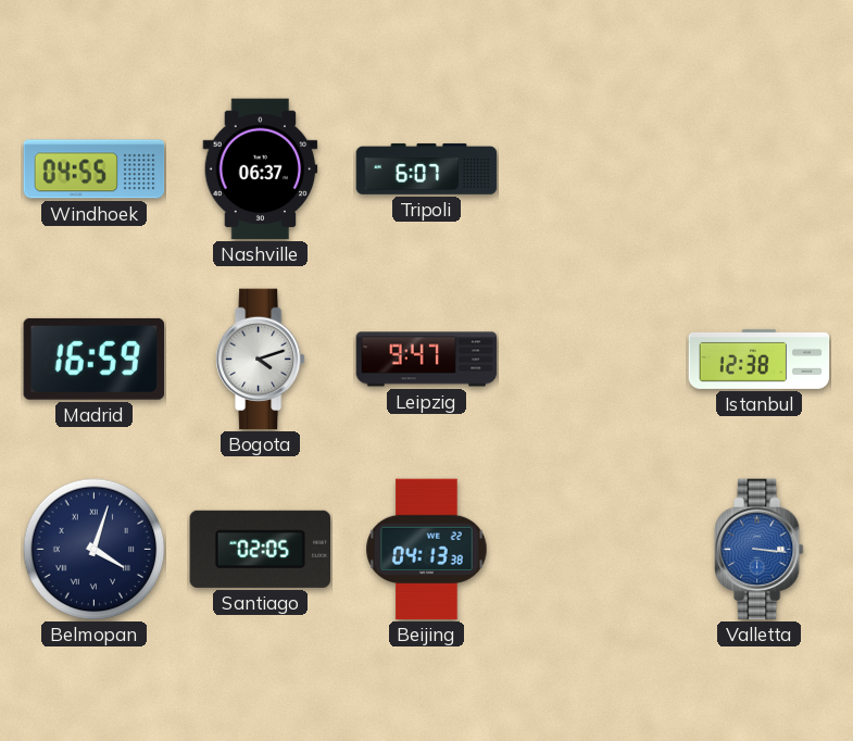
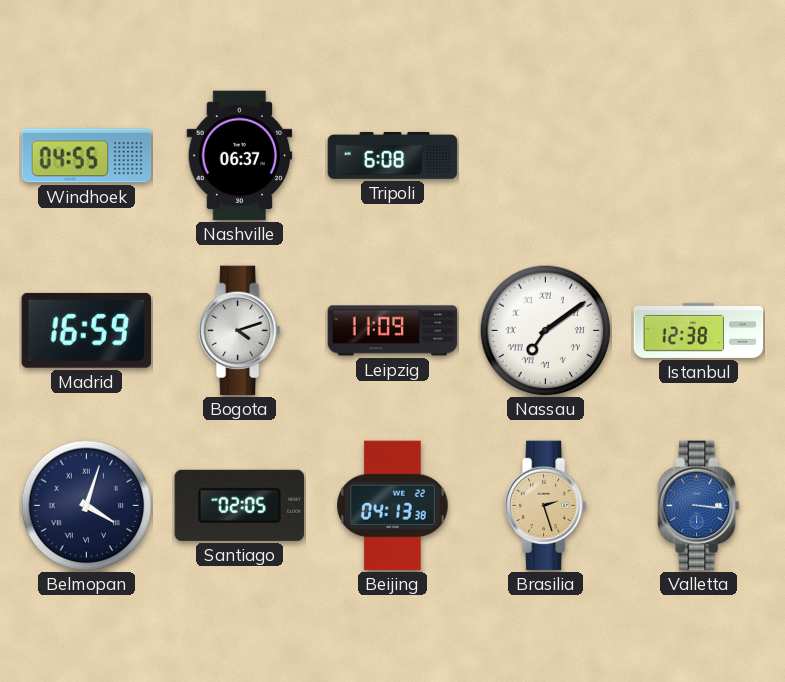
Tripoli: 6:07 -> 6:08 (393, 155)
Leipzig: 9:47 -> 11:09 (393, 331)
Nassau: none -> 7:09 (546, 331)
Brasilia: none -> 2:27 (545, 506)
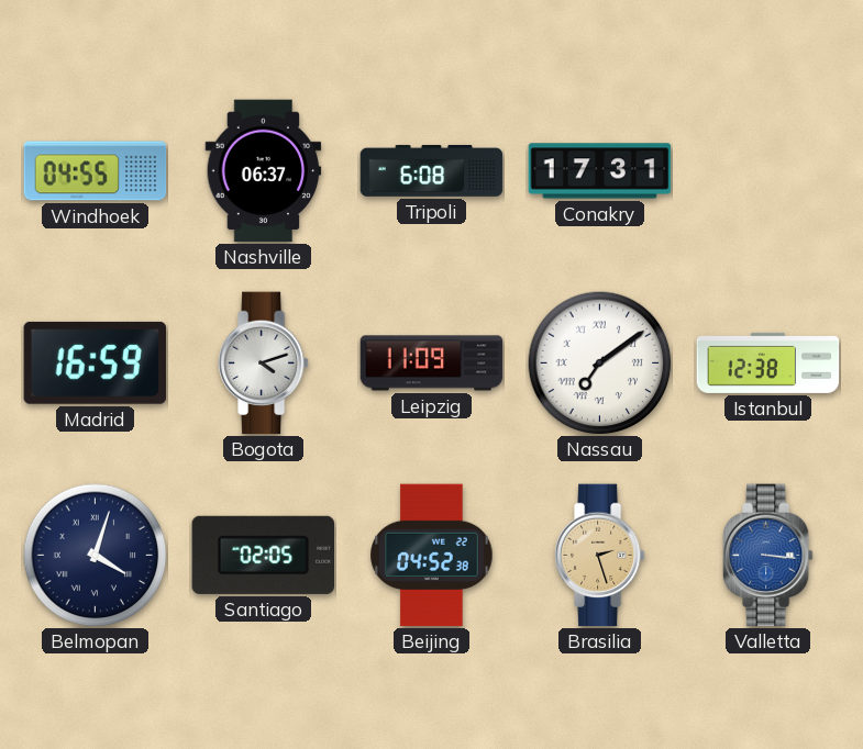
Conakry: none -> 17:31 (600, 171)
Beijing: 04:13 -> 04:52 (432, 556)
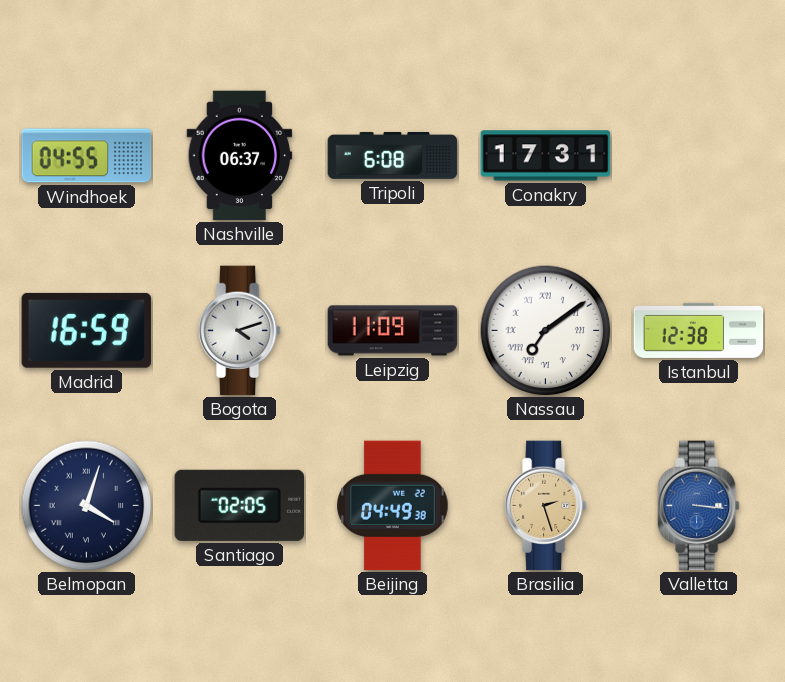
Beijing: 04:52 -> 04:49 (393, 506)
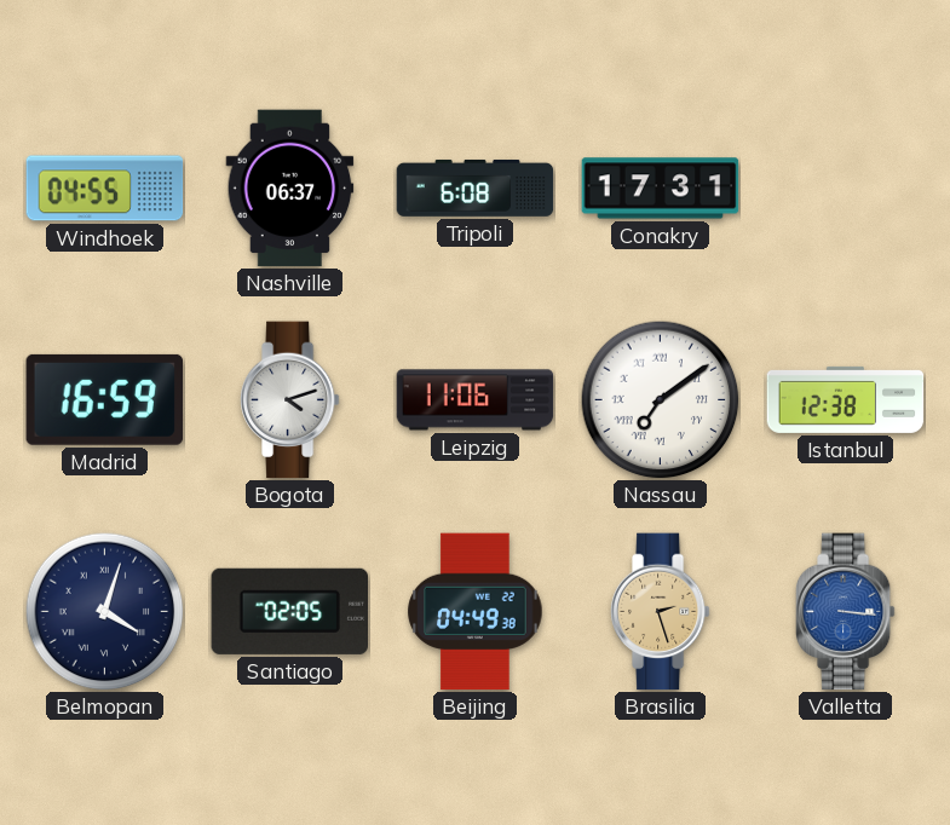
Leipzig: 11:09 -> 11:06 (476, 400)
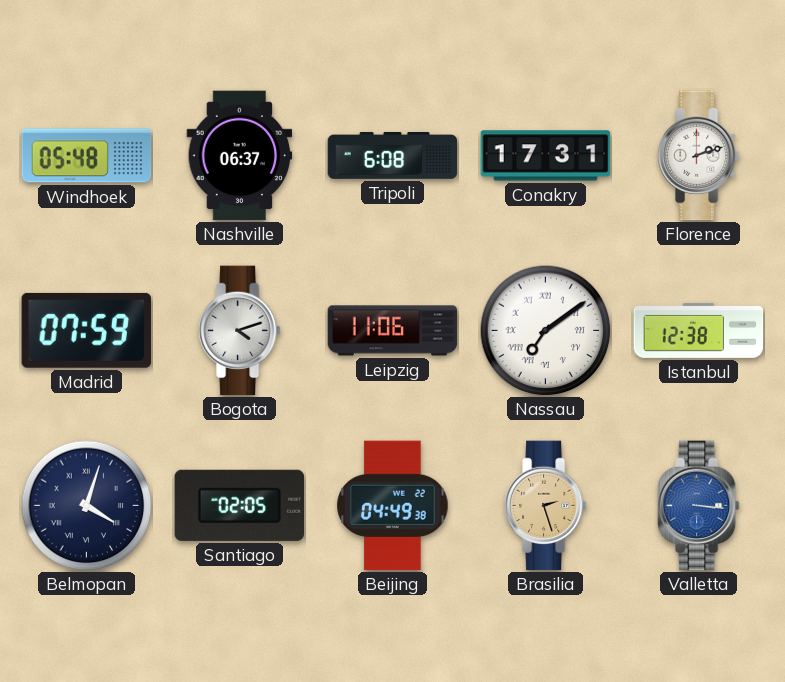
Windhoek: 04:55 -> 05:48 (87, 156)
Florence: none -> 2:12 (698, 156)
Madrid: 16:59 -> 07:59 (86, 330)
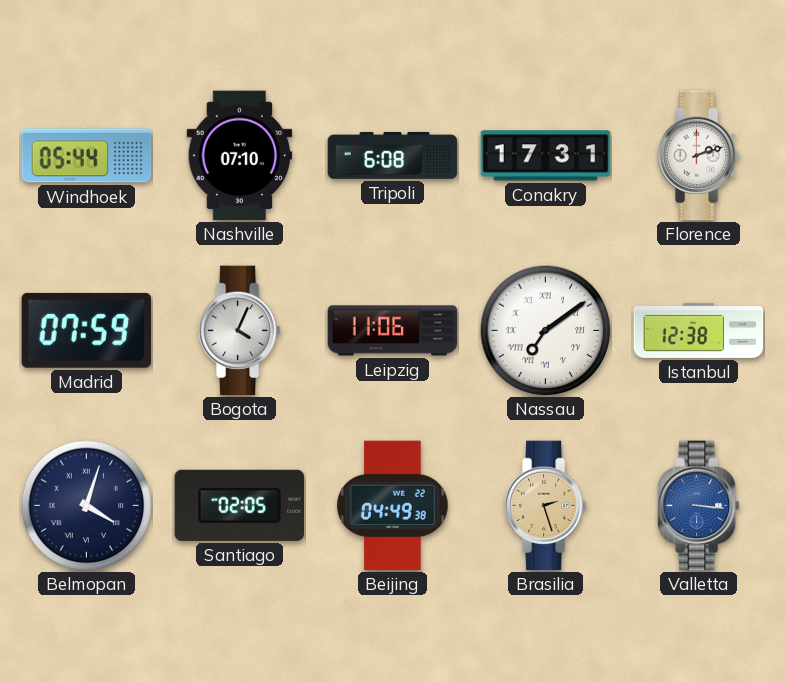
Windhoek: 05:48 -> 05:44 (87, 156)
Nashville: 06:37 -> 07:10 (240, 156)
Bogota: 4:12 -> 4:04 (239, 331)
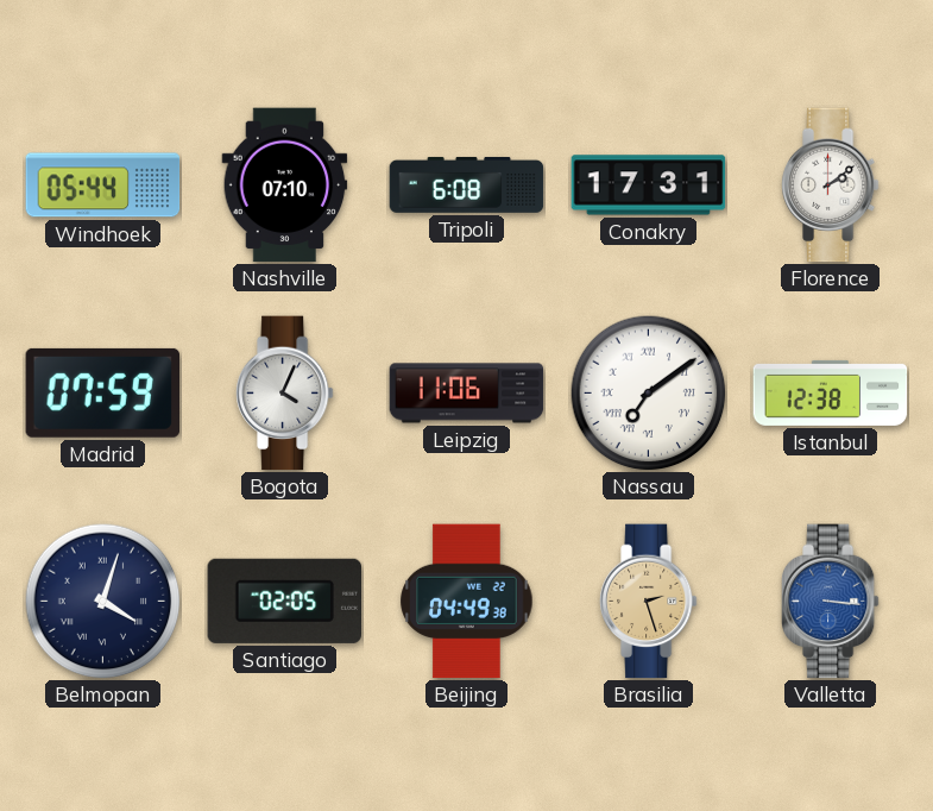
Florence: 2:12 -> 2:09 (830, 186)
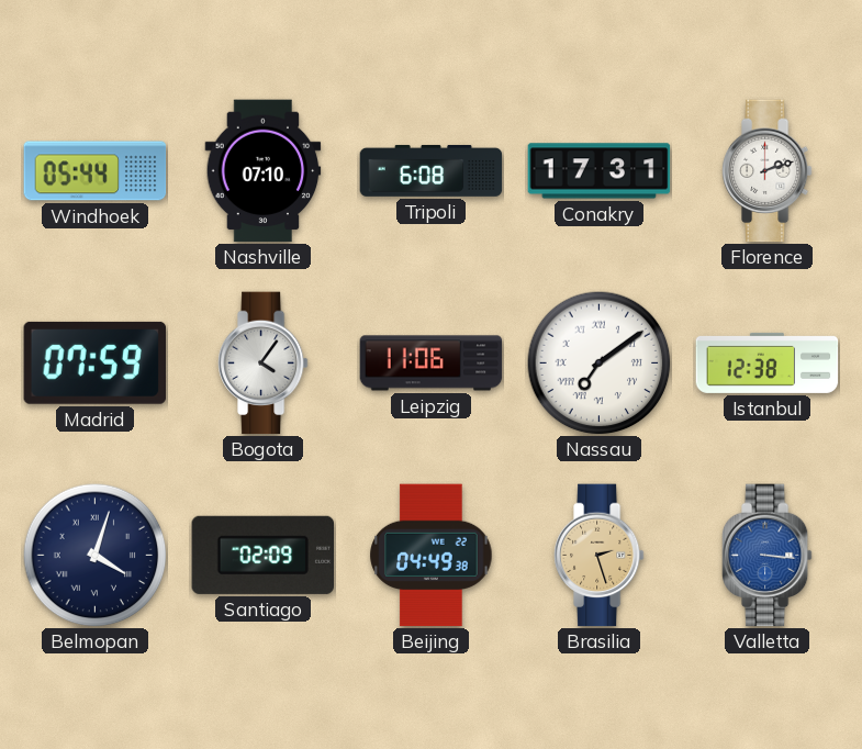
Florence: 2:09 -> 2:12 (766, 171)
Bogota: 4:04 -> 4:06 (262, 364)
Santiago: 02:05 -> 02:09 (262, 555)
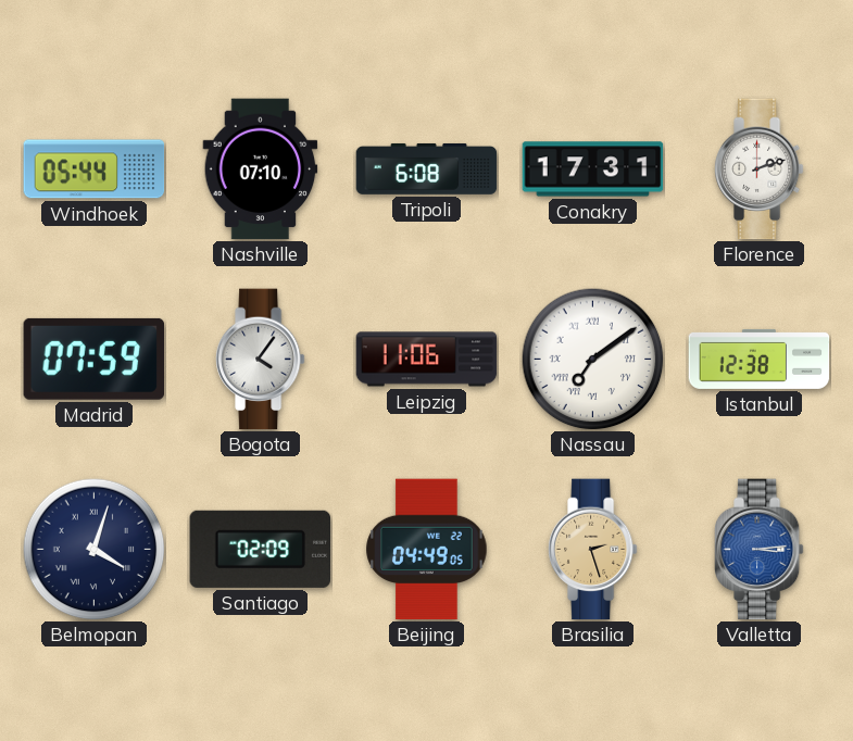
Beijing: 04:49:38 -> 04:49:05 (427, 550)
Valletta: 3:16 -> 3:14 (758, 550)
